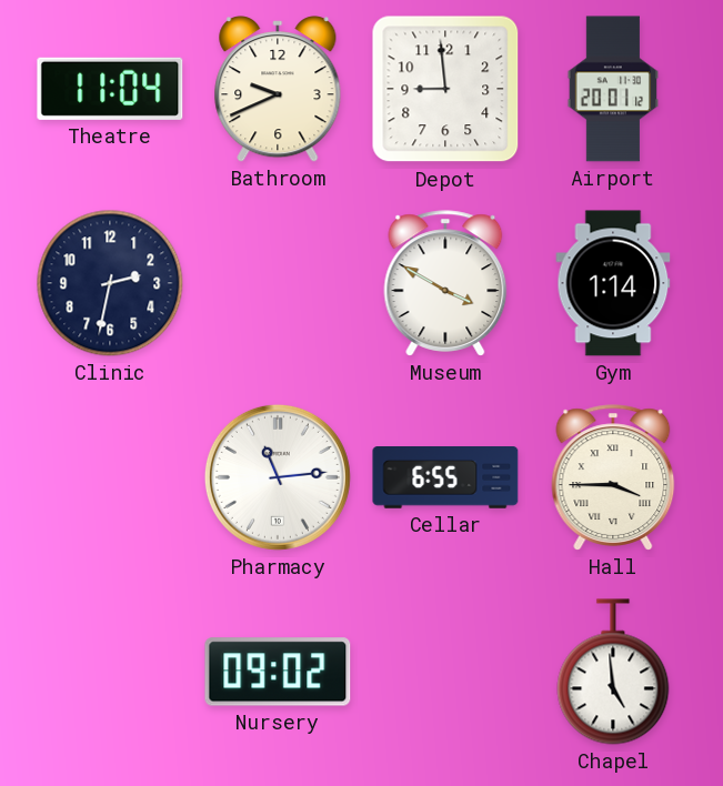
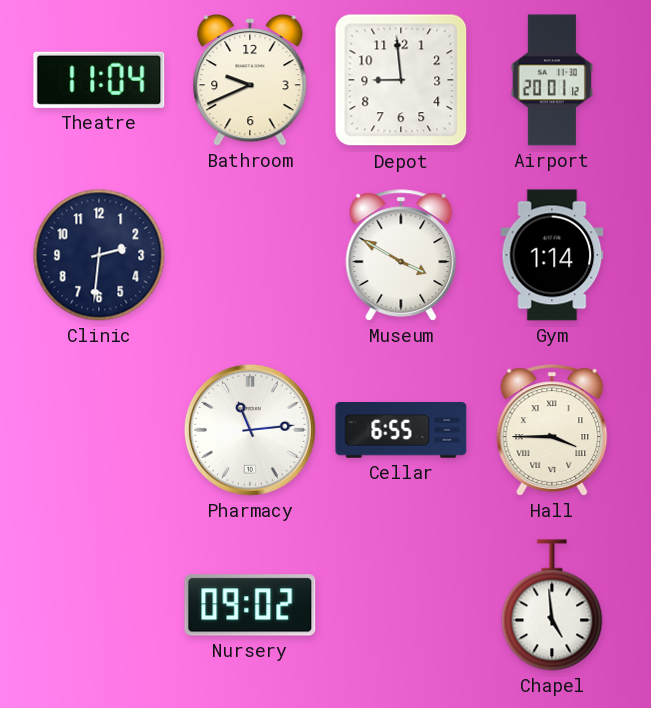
Clinic: 2:32 -> 2:31 (99, 255)
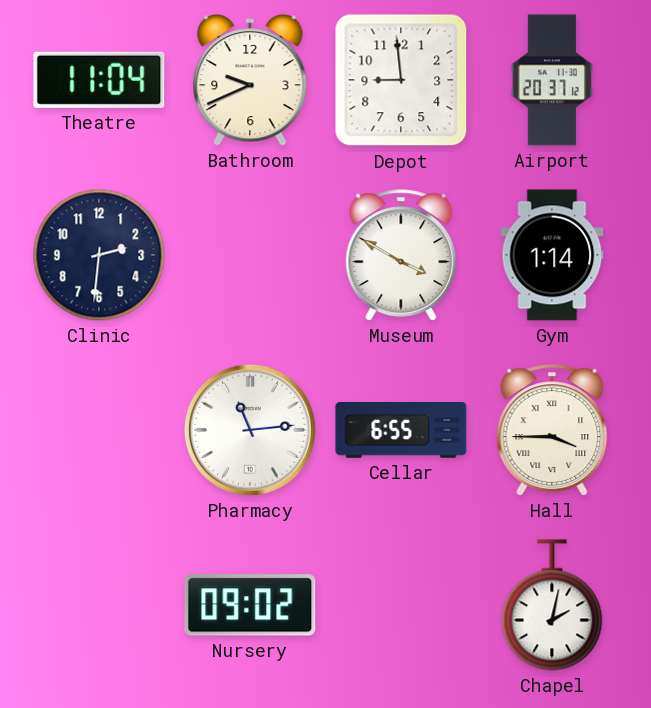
Airport: 20:01 -> 20:37 (551, 80)
Chapel: 4:59 -> 2:02 (552, 605)
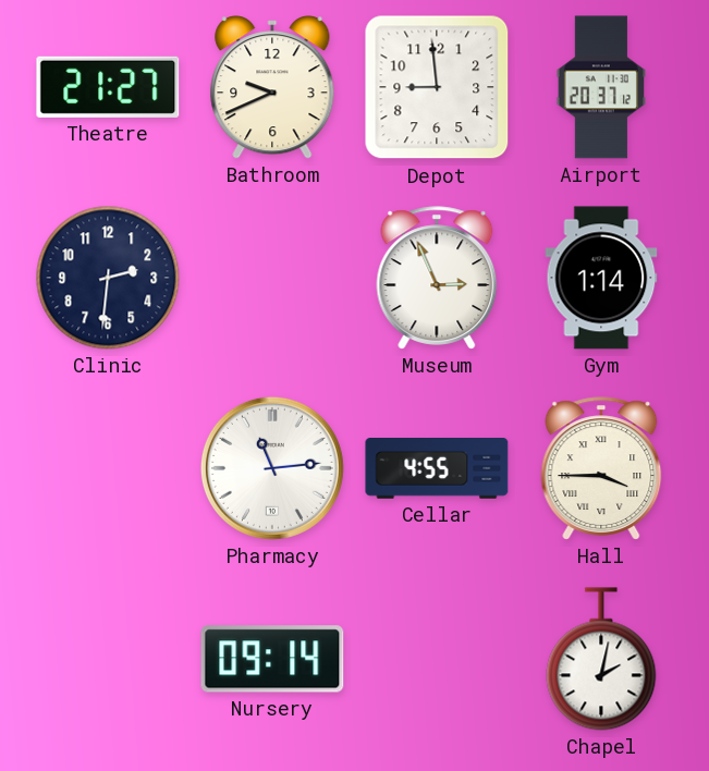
Theatre: 11:04 -> 21:27 (108, 87)
Museum: 3:50 -> 2:56 (437, 278)
Cellar: 6:55 -> 4:55 (437, 469)
Nursery: 09:02 -> 09:14 (272, 659)
